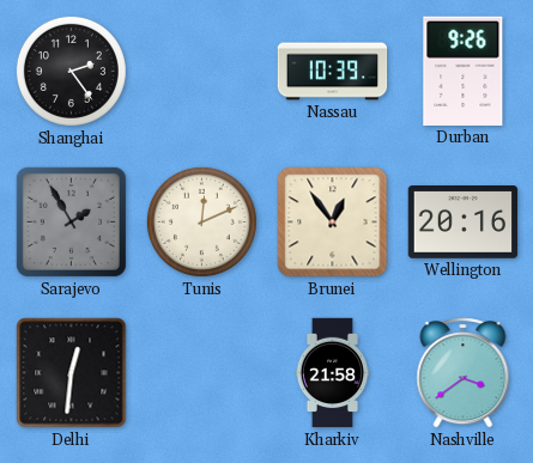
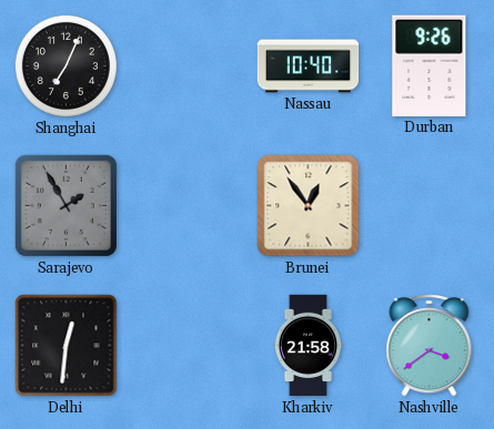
Shanghai: 2:24 -> 7:04 (65, 65)
Nassau: 10:39 -> 10:40 (309, 67)
Tunis: 12:11 -> none (201, 221)
Wellington: 20:16 -> none (464, 223)
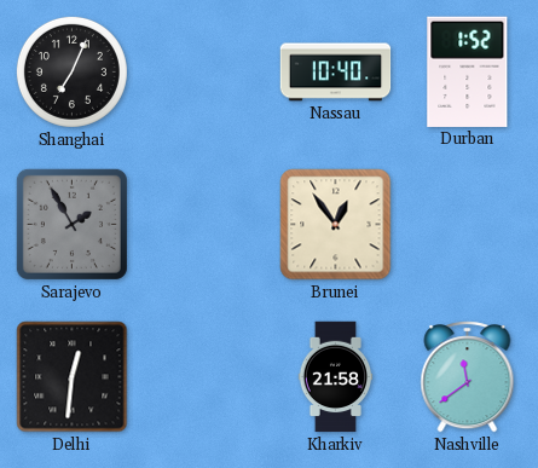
Durban: 9:26 -> 1:52 (468, 71)
Nashville: 3:39 -> 11:39 (468, 377)
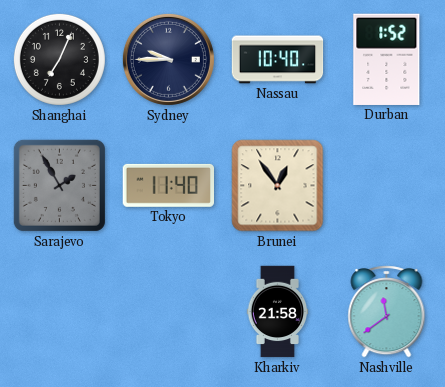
Sydney: none -> 9:45 (168, 59)
Tokyo: none -> 11:40 (168, 185)
Delhi: 12:31 -> none (73, 377)
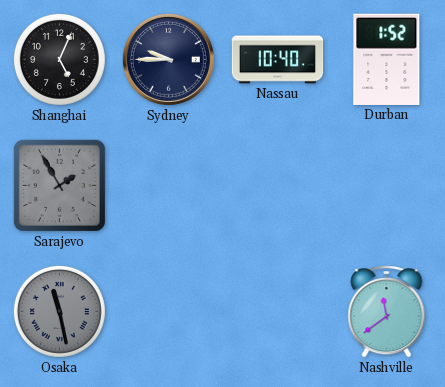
Shanghai: 7:04 -> 5:04 (59, 59)
Tokyo: 11:40 -> none (168, 185)
Brunei: 12:54 -> none (278, 186)
Osaka: none -> 11:28 (59, 311)
Kharkiv: 21:58 -> none (278, 312)
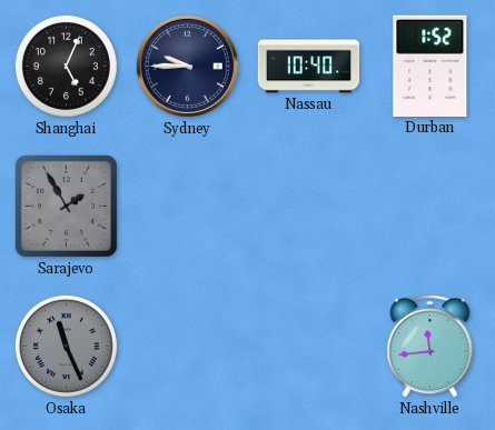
Osaka: 11:28 -> 11:26 (66, 346)
Nashville: 11:39 -> 11:44 (430, 347)
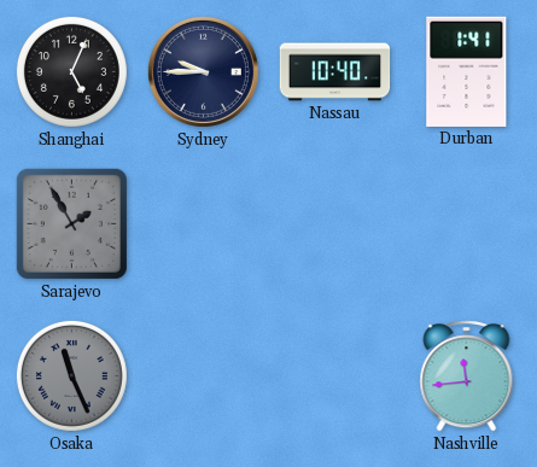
Durban: 1:52 -> 1:41 (467, 71)
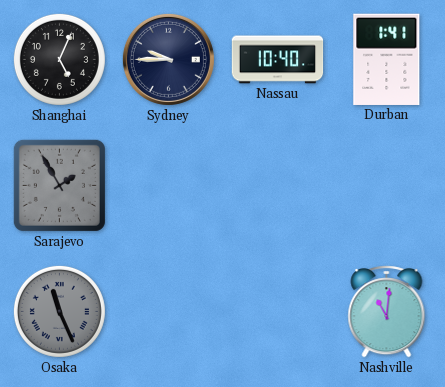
Nashville: 11:44 -> 11:01 (387, 312)
